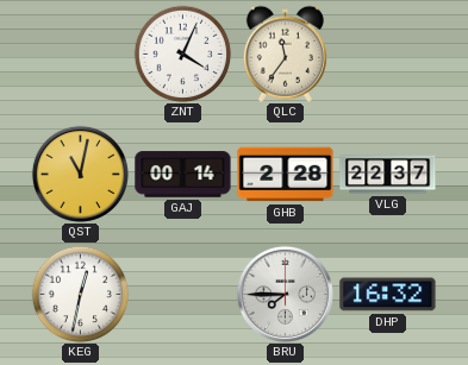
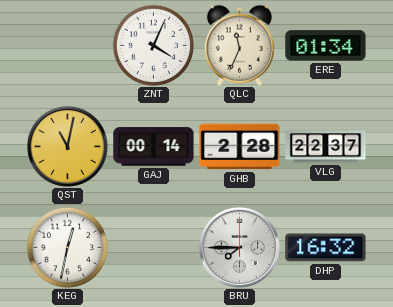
QLC: 11:36 -> 11:34 (239, 45)
ERE: none -> 01:34 (326, 46)
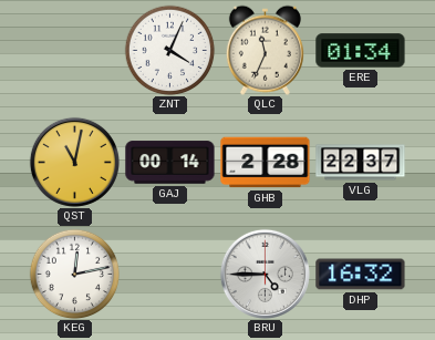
KEG: 12:32 -> 12:13 (74, 274)
BRU: 7:45 -> 4:45 (265, 274)
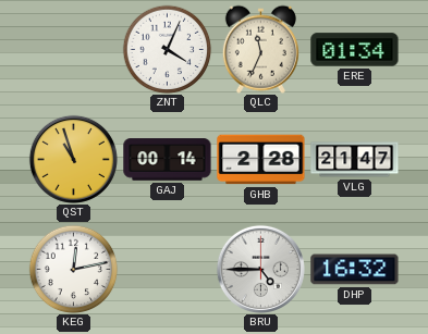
QST: 11:02 -> 10:57 (73, 159)
VLG: 22:37 -> 21:47 (355, 160)
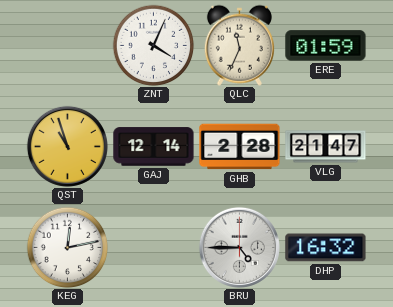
ERE: 01:34 -> 01:59 (326, 46)
GAJ: 00:14 -> 12:14 (154, 147)
